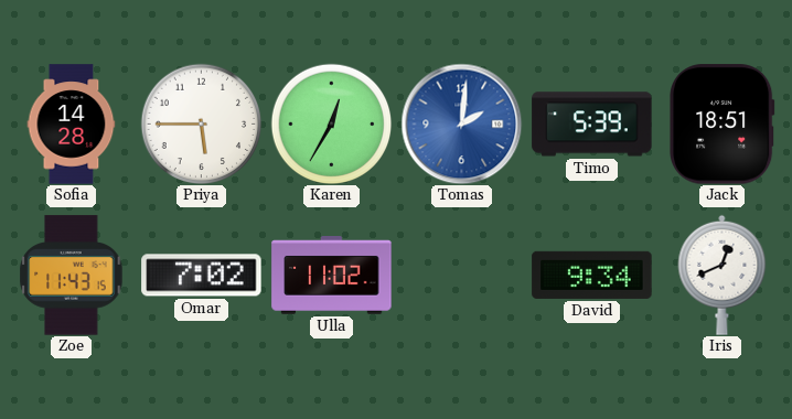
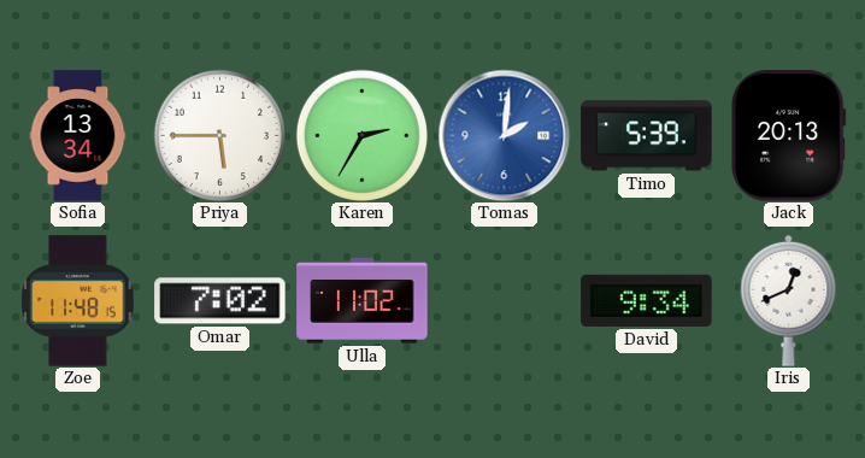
Sofia: 14:28 -> 13:34 (78, 136)
Karen: 12:35 -> 2:35 (361, 135)
Jack: 18:51 -> 20:13 (789, 136)
Zoe: 11:43 -> 11:48 (78, 301)
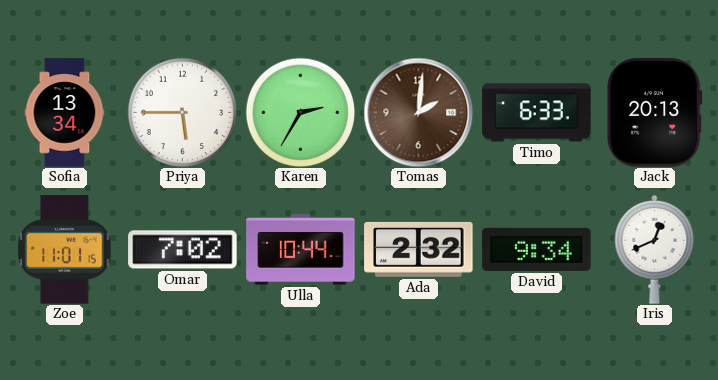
Tomas dial: blue -> brown (418, 112)
Timo: 5:39 -> 6:33 (537, 113)
Zoe: 11:48 -> 11:01 (65, 250)
Ulla: 11:02 -> 10:44 (301, 250)
Ada: none -> 2:32 (419, 249)
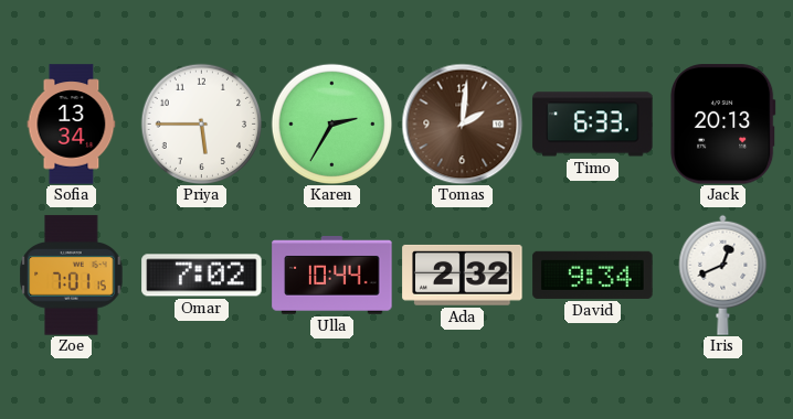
Zoe: 11:01 -> 7:01 (72, 276)
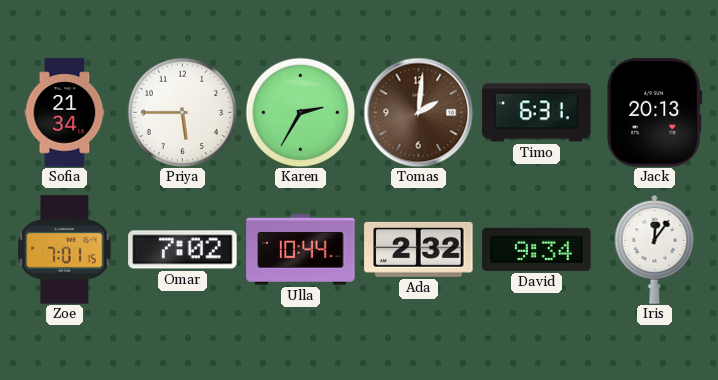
Sofia: 13:34 -> 21:34 (65, 113)
Timo: 6:33 -> 6:31 (537, 113)
Iris: 12:41 -> 12:06 (655, 249)
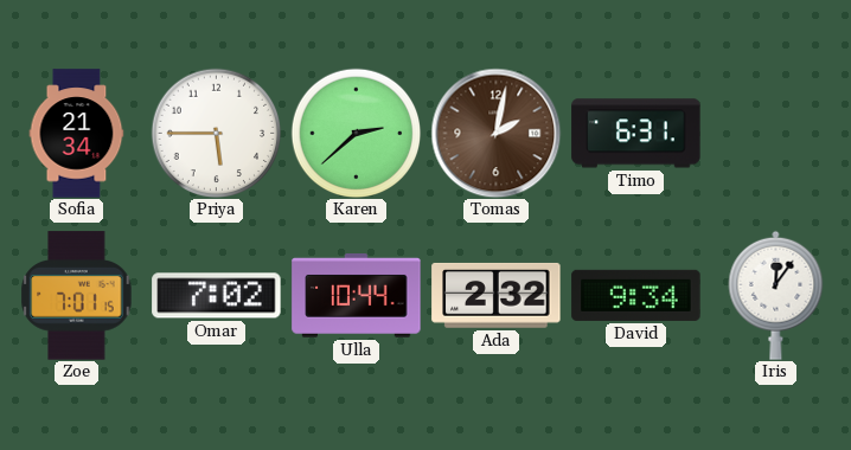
Karen: 2:35 -> 2:38 (356, 133)
Tomas: 2:01 -> 2:02 (495, 133)
Jack: 20:13 -> none (655, 113)
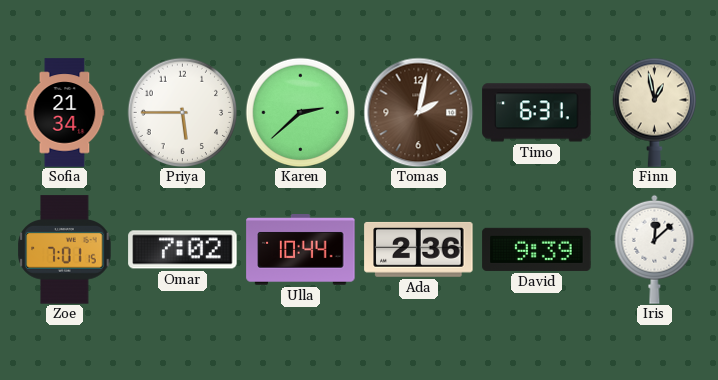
Finn: none -> 12:58 (654, 112)
Ada: 2:32 -> 2:36 (419, 249)
David: 9:34 -> 9:39 (537, 249)
Iris: 12:06 -> 12:08 (655, 249)
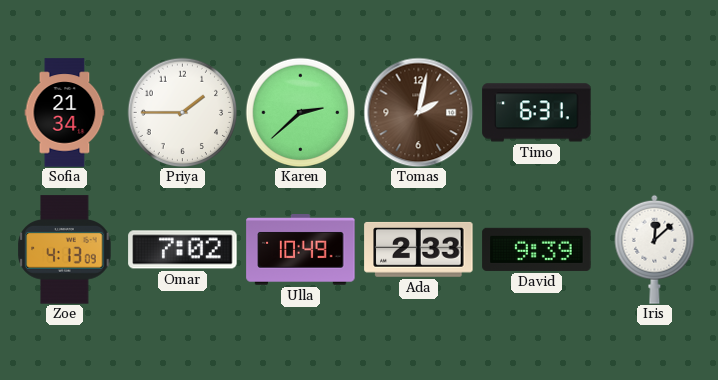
Priya: 5:45 -> 1:45 (182, 112)
Finn: 12:58 -> none (654, 112)
Zoe: 7:01 -> 4:13 (65, 250)
Ulla: 10:44 -> 10:49 (301, 250)
Ada: 2:36 -> 2:33 (419, 249)
